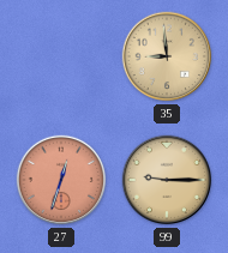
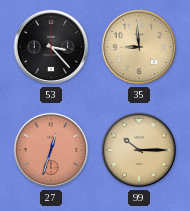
53: none -> 3:23 (51, 47)
99: 9:15 -> 10:15 (139, 150)
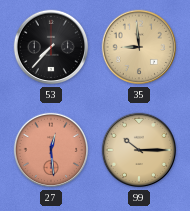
53: 3:23 -> 7:37 (51, 47)
27: 12:33 -> 12:29 (51, 150)
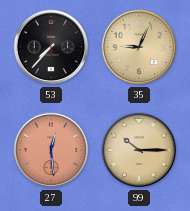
35: 8:59 -> 9:04 (139, 47)
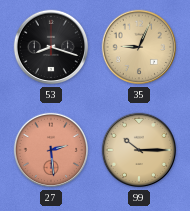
53: 7:37 -> 8:18 (51, 47)
27: 12:29 -> 2:29 (51, 150)
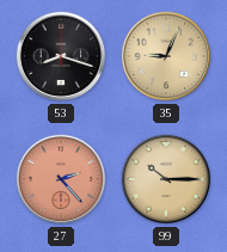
27: 2:29 -> 2:23 (61, 179)
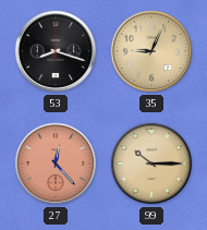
27: 2:23 -> 12:23 (56, 164)
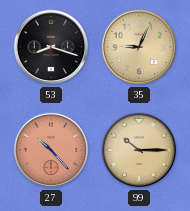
27: 12:23 -> 10:23 (51, 150)
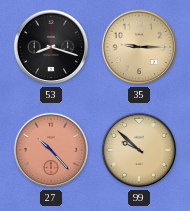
35: 9:04 -> 9:15 (139, 47)
99: 10:15 -> 9:52 (139, 150)
